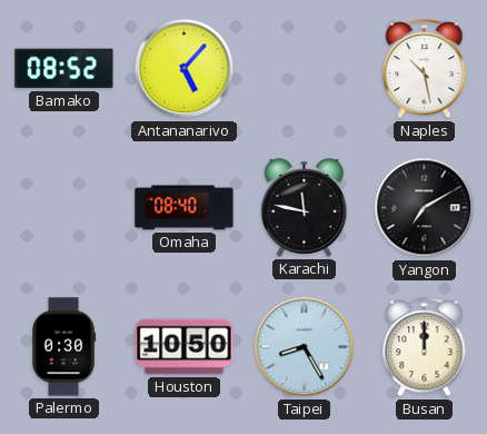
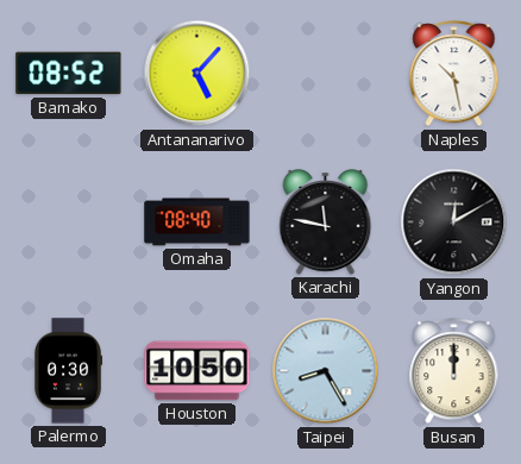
Yangon: 7:10 -> 12:10 (454, 222)
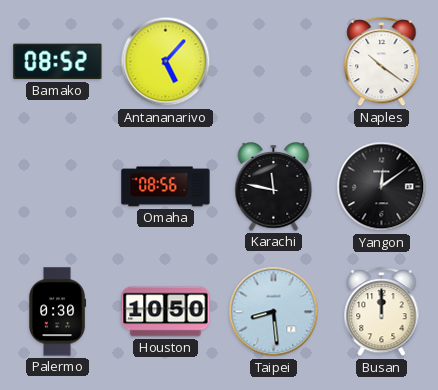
Naples: 10:28 -> 10:21 (382, 63)
Omaha: 08:40 -> 08:56 (166, 187)
Yangon: 12:10 -> 12:09 (382, 187)
Taipei: 8:25 -> 8:29 (274, 312)
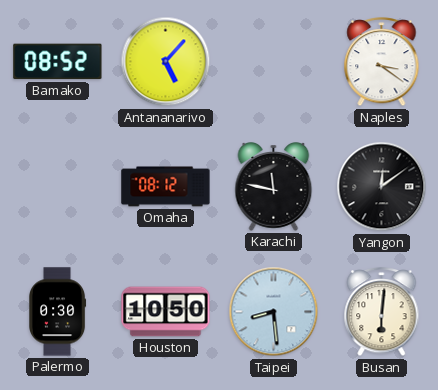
Naples: 10:21 -> 3:21 (382, 63)
Omaha: 08:56 -> 08:12 (166, 187)
Busan: 12:00 -> 6:01 (382, 313)
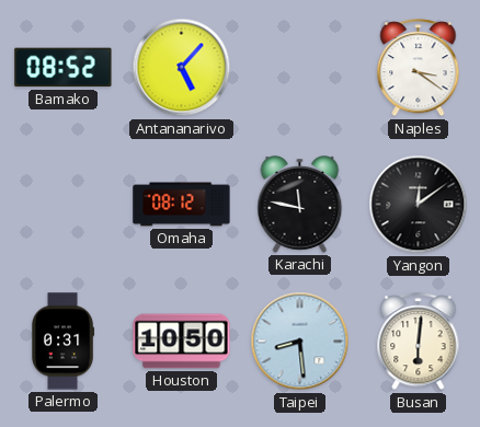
Palermo: 0:30 -> 0:31 (64, 342)
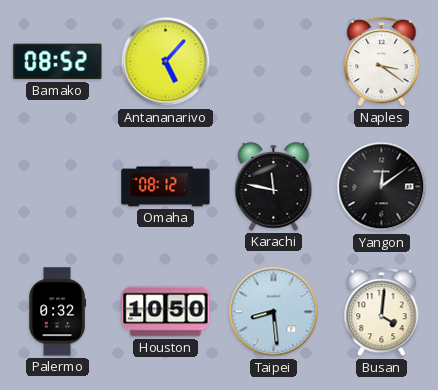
Palermo: 0:31 -> 0:32 (58, 312)
Busan: 6:01 -> 4:01 (382, 313)
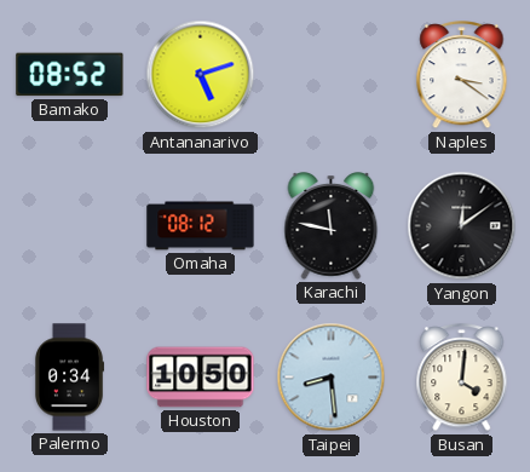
Antananarivo: 5:07 -> 5:12 (201, 75)
Palermo: 0:32 -> 0:34 (70, 378)
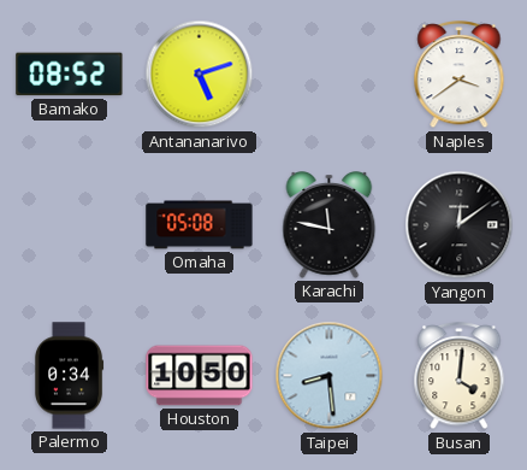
Naples: 3:21 -> 3:39 (460, 76)
Omaha: 08:12 -> 05:08 (200, 225)
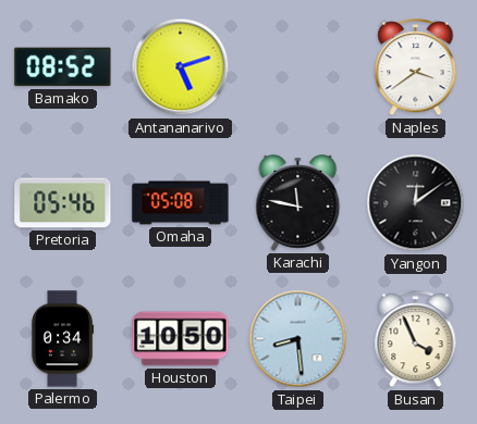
Pretoria: none -> 05:46 (63, 203)
Busan: 4:01 -> 3:56 (416, 340)
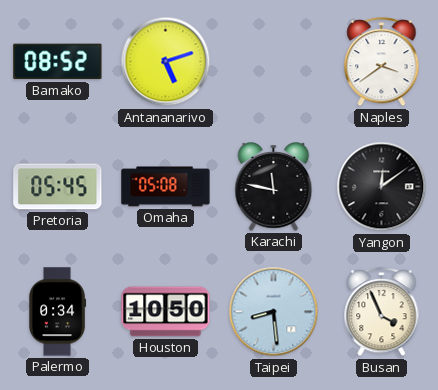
Pretoria: 05:46 -> 05:45 (58, 187)
